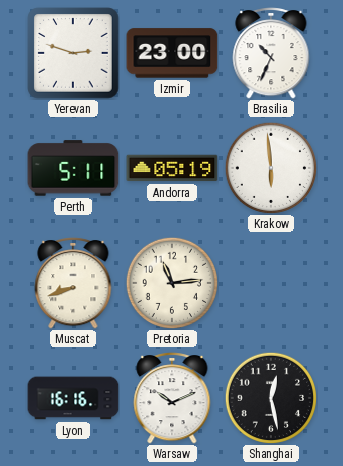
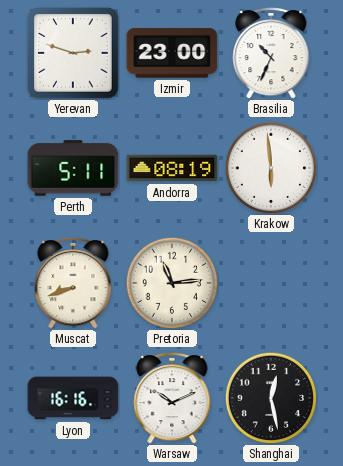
Andorra: 05:19 -> 08:19 (172, 168)
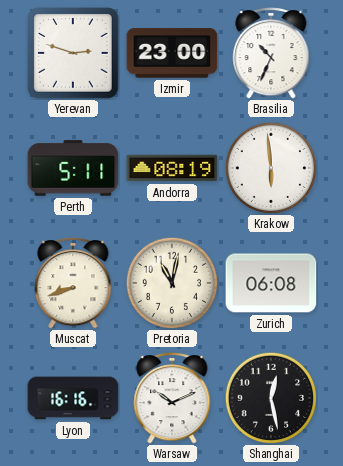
Pretoria: 11:14 -> 11:02 (171, 282)
Zurich: none -> 06:08 (271, 283)
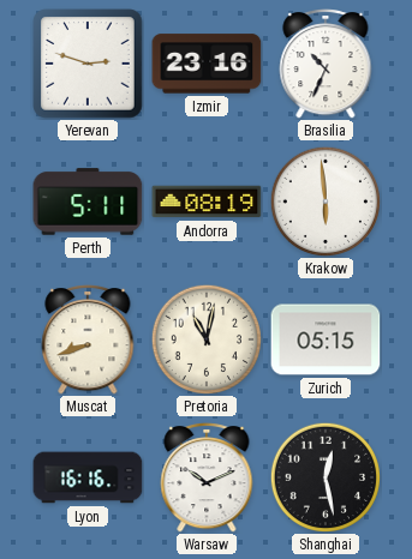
Izmir: 23:00 -> 23:16 (207, 64)
Zurich: 06:08 -> 05:15 (326, 339)
